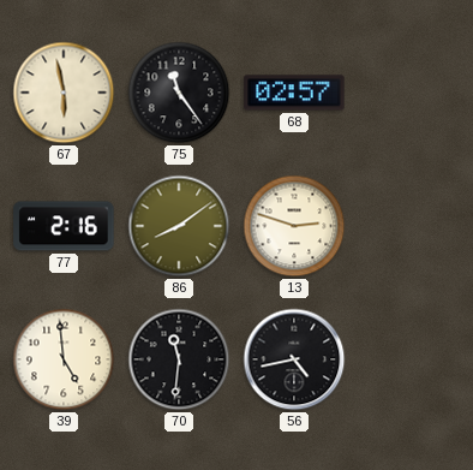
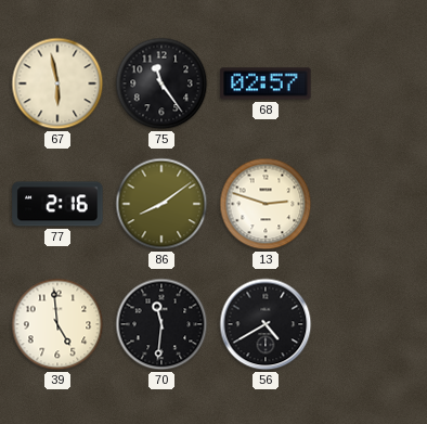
56: 4:43 -> 4:40 (266, 324)
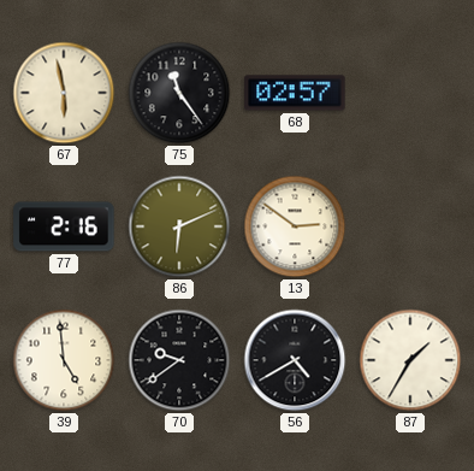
86: 8:09 -> 6:11 (179, 226)
13: 2:48 -> 2:51 (295, 226)
70: 11:31 -> 9:39 (179, 360)
87: none -> 1:35 (410, 360)
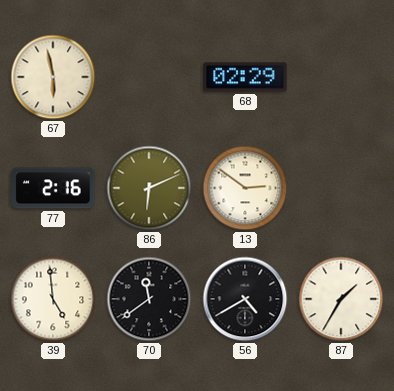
75: 11:24 -> none (179, 93)
68: 02:57 -> 02:29 (245, 77)
70: 9:39 -> 11:39 (149, 299)
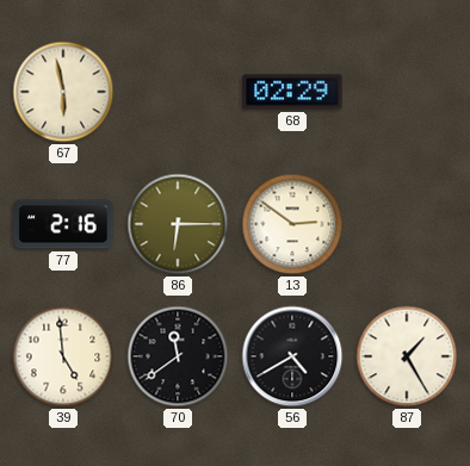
86: 6:11 -> 6:15 (178, 224)
87: 1:35 -> 1:25 (407, 356)
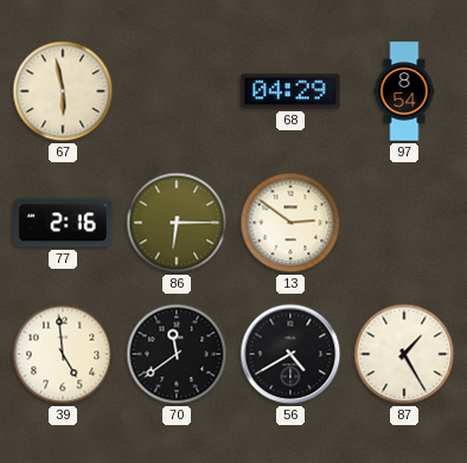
68: 02:29 -> 04:29 (290, 91)
97: none -> 8:54 (404, 91)
